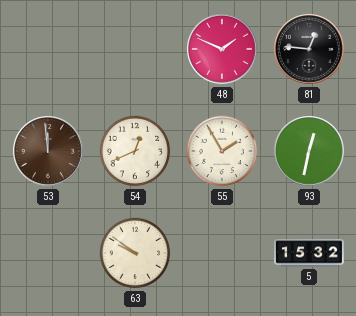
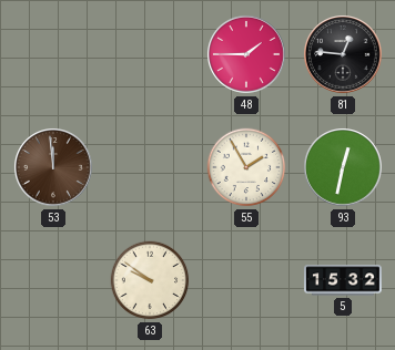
48: 1:49 -> 1:45 (247, 55)
54: 12:41 -> none (135, 151)
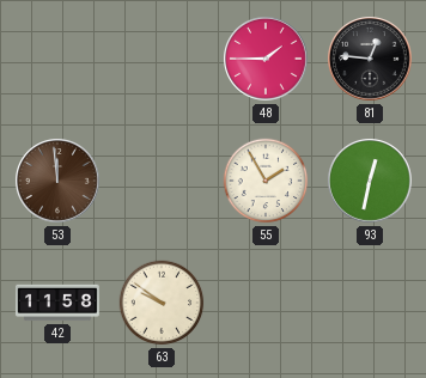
42: none -> 11:58 (57, 303)
5: 15:32 -> none (343, 280)
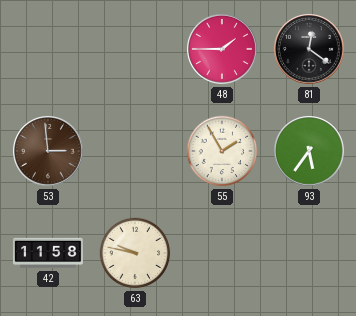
81: 12:46 -> 12:21 (310, 50)
53: 11:59 -> 2:59 (49, 152)
93: 12:32 -> 5:36 (310, 152)
63: 9:51 -> 9:47 (135, 253)
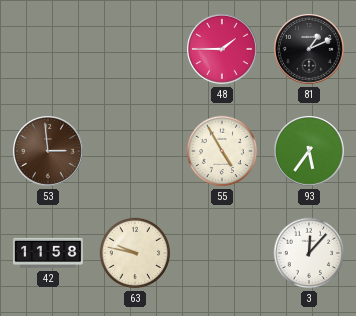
81: 12:21 -> 1:11 (310, 50)
55: 1:55 -> 4:55 (222, 151)
3: none -> 12:07 (309, 253)
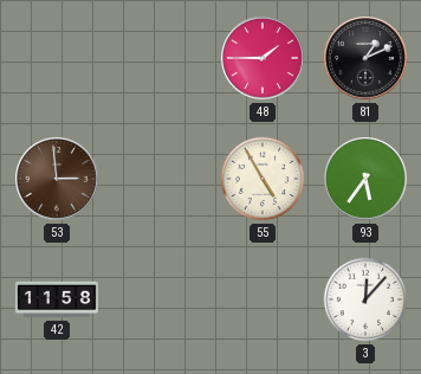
63: 9:47 -> none (135, 253)
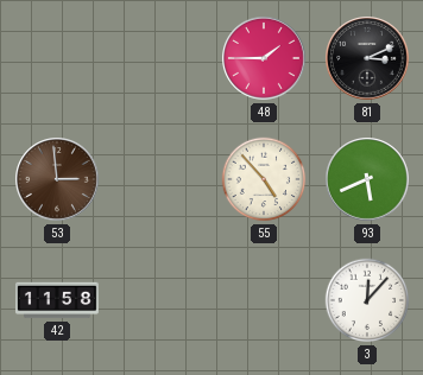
81: 1:11 -> 3:11 (368, 59)
55: 4:55 -> 4:53 (264, 179)
93: 5:36 -> 5:41 (368, 180)
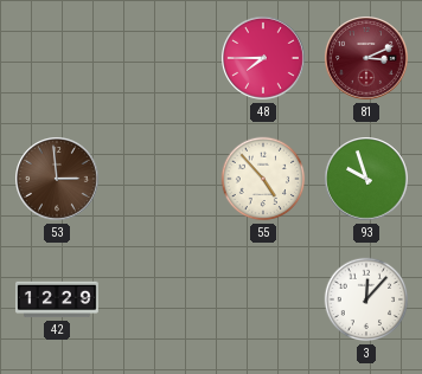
48: 1:45 -> 7:45 (264, 59)
81 dial: black -> burgundy (367, 59)
93: 5:41 -> 9:57 (367, 180)
42: 11:58 -> 12:29 (57, 299)
